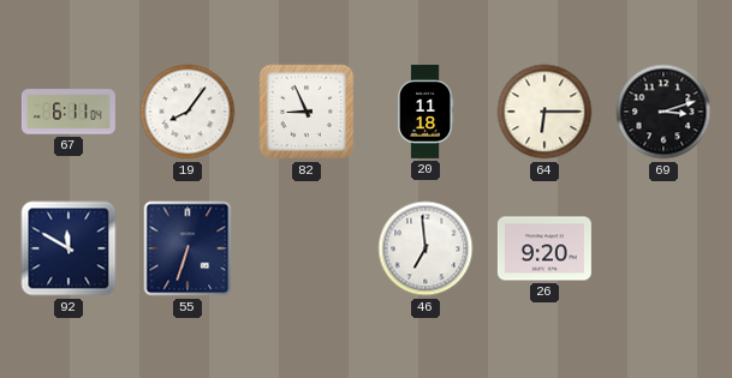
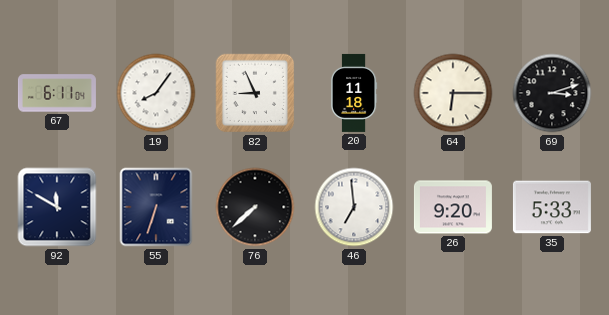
76: none -> 7:38 (255, 207)
35: none -> 5:33 (552, 207)
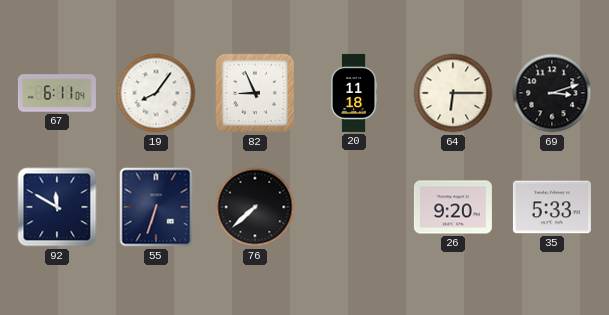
46: 6:59 -> none (354, 207)
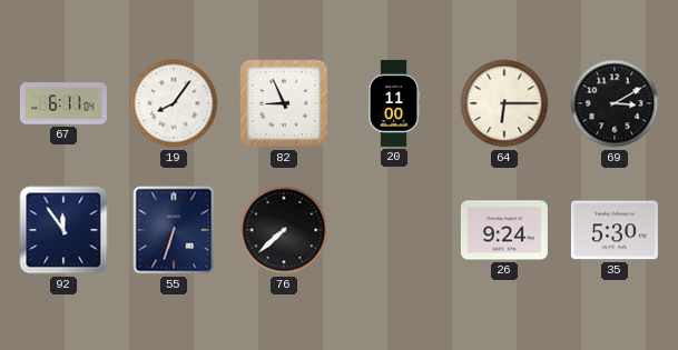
20: 11:18 -> 11:00 (394, 103)
69: 3:12 -> 3:10 (615, 103)
92: 11:50 -> 11:54 (63, 230)
26: 9:20 -> 9:24 (504, 230)
35: 5:33 -> 5:30 (615, 230)
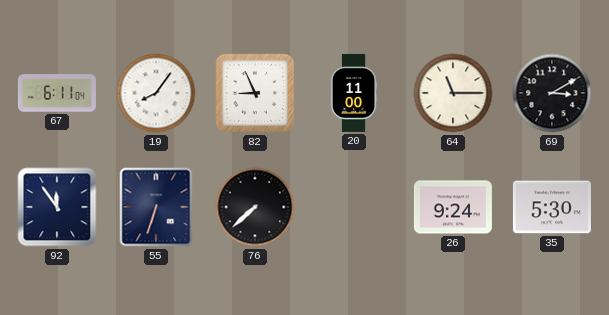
64: 6:15 -> 11:15 (453, 93)
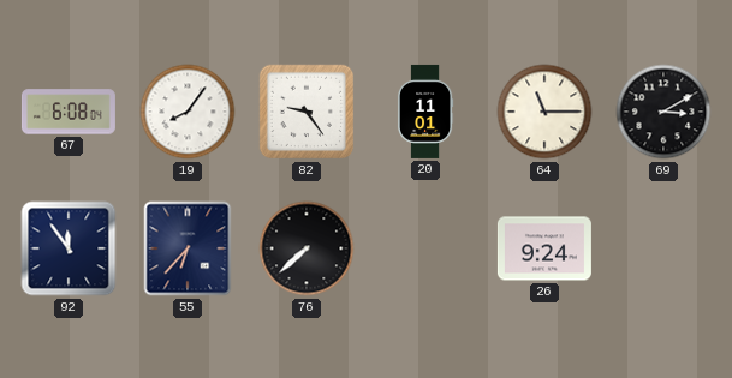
67: 6:11 -> 6:08 (69, 112)
82: 8:56 -> 9:24 (307, 112)
20: 11:00 -> 11:01 (425, 112)
55: 6:33 -> 6:37 (188, 248)
35: 5:30 -> none (552, 207)
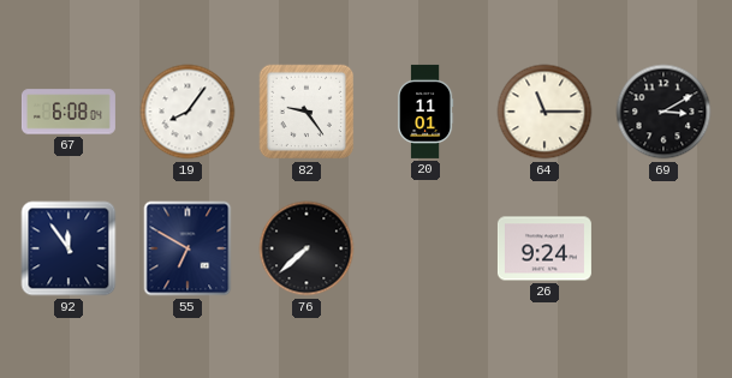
55: 6:37 -> 6:50 (188, 248)
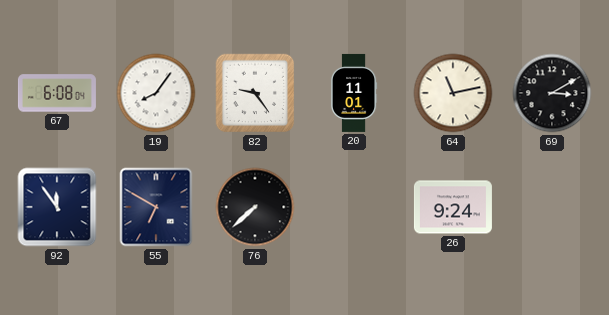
64: 11:15 -> 11:13 (453, 93)
